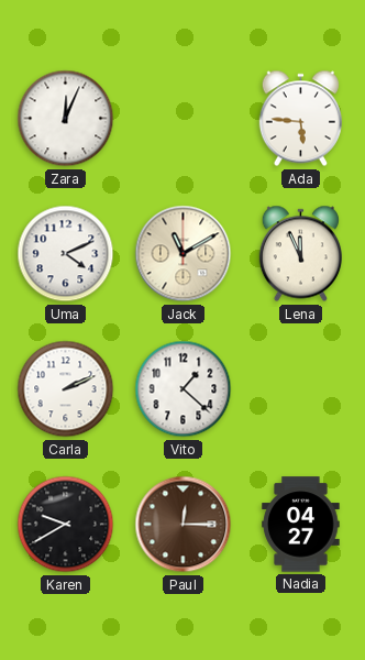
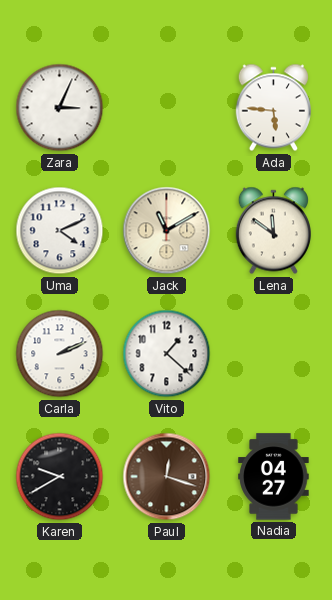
Zara: 12:04 -> 3:04 (60, 108)
Lena: 11:56 -> 11:51 (273, 231)
Paul: 12:15 -> 12:18 (167, 477)
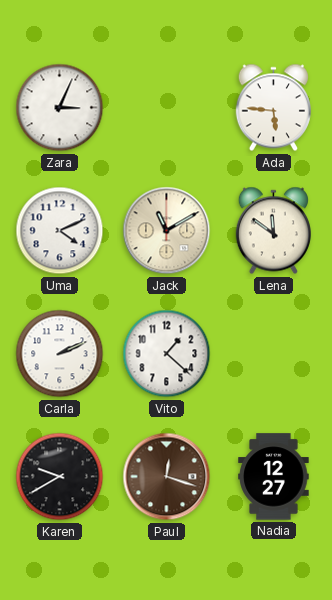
Nadia: 04:27 -> 12:27 (274, 477)
